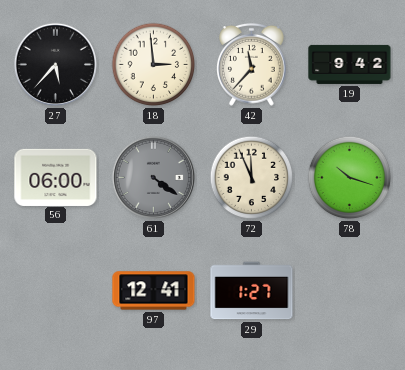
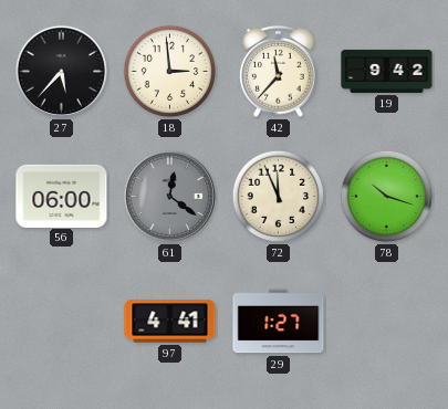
61: 4:21 -> 12:21 (169, 196)
97: 12:41 -> 4:41 (170, 322)
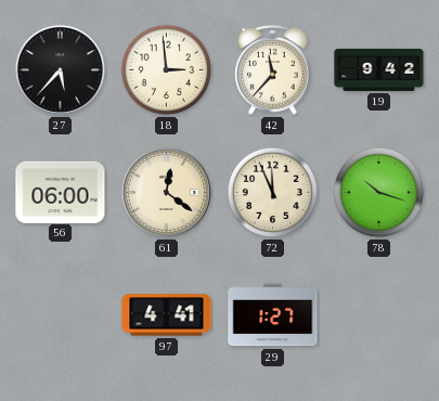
61 dial: grey -> cream (166, 192)
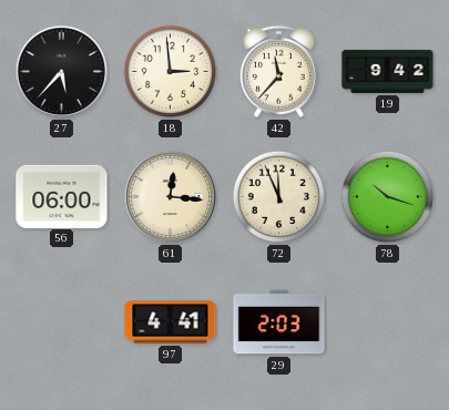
61: 12:21 -> 12:16 (170, 196)
29: 1:27 -> 2:03 (279, 322)
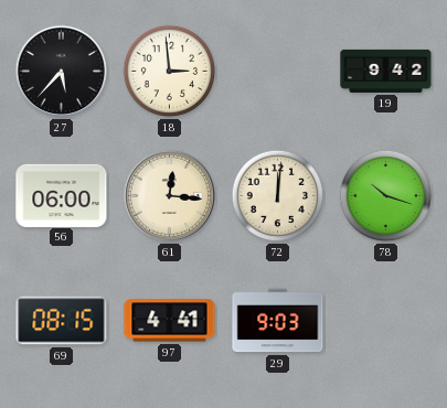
42: 11:37 -> none (279, 72)
72: 11:56 -> 12:01 (278, 196)
69: none -> 08:15 (62, 321)
29: 2:03 -> 9:03 (278, 321)
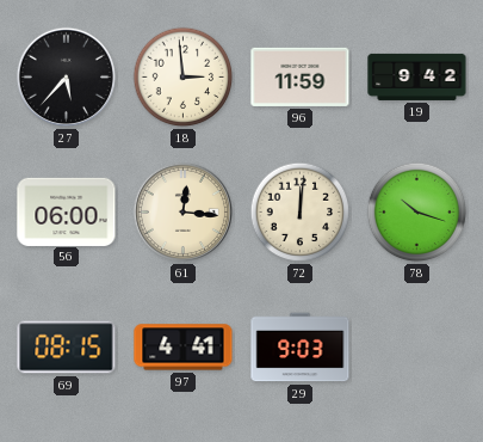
96: none -> 11:59 (301, 76)
